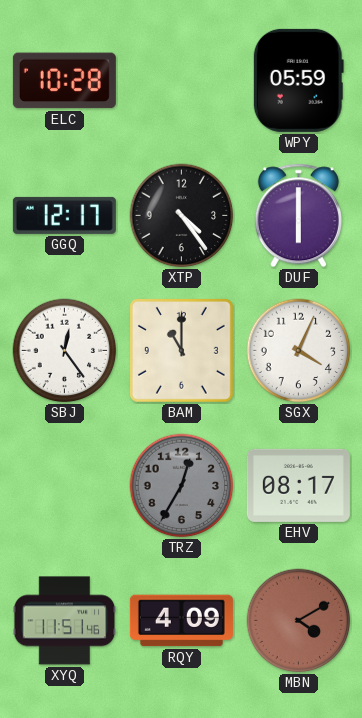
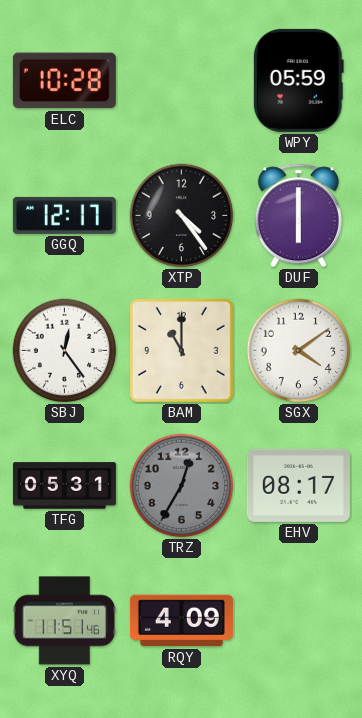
SGX: 4:04 -> 4:09 (299, 351)
TFG: none -> 05:31 (64, 486)
MBN: 4:10 -> none (299, 621)
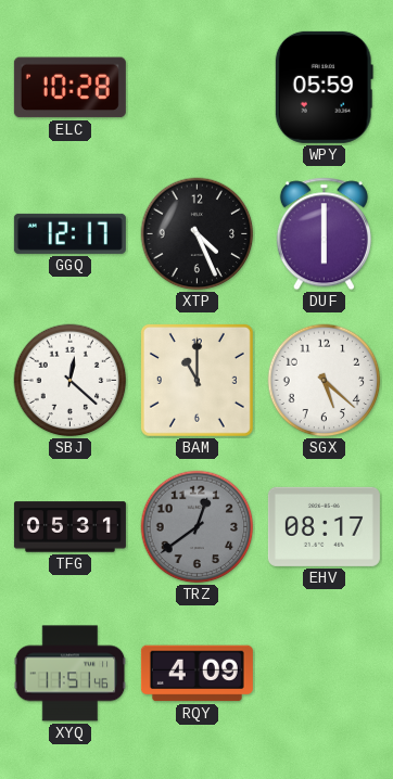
XTP: 4:24 -> 4:26 (198, 234)
SBJ: 12:24 -> 12:22 (71, 381)
SGX: 4:09 -> 5:22 (325, 381)
TRZ: 12:35 -> 12:39 (198, 527)
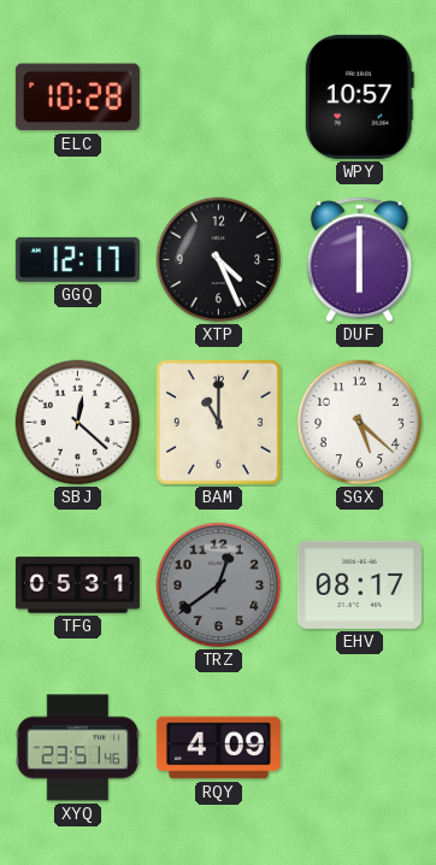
WPY: 05:59 -> 10:57 (359, 96)
XYQ: 11:51 -> 23:51 (78, 748)
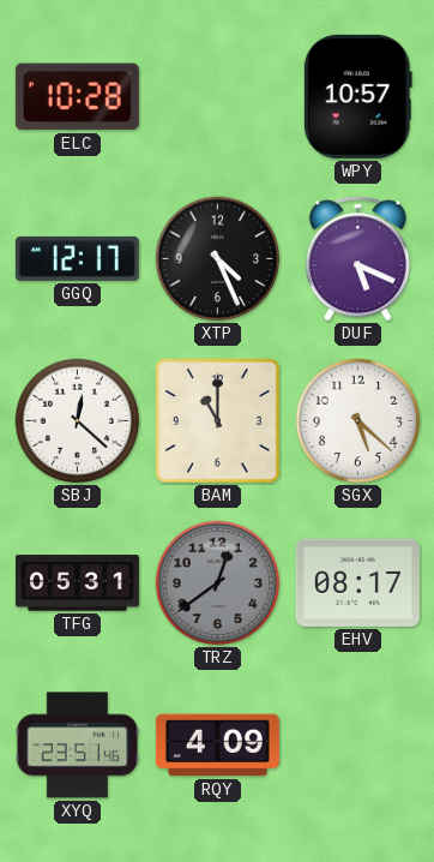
DUF: 6:00 -> 5:19 (357, 259)
